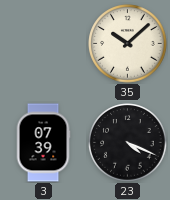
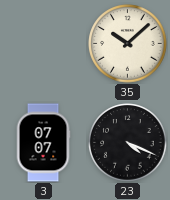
3: 07:39 -> 07:07 (43, 143)
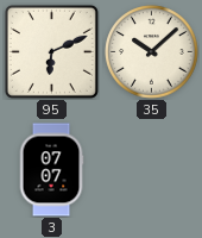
95: none -> 6:11 (51, 51)
23: 4:19 -> none (128, 143)
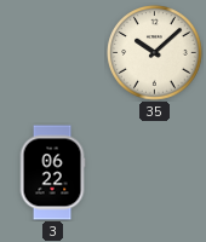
95: 6:11 -> none (51, 51)
3: 07:07 -> 06:22 (52, 173)
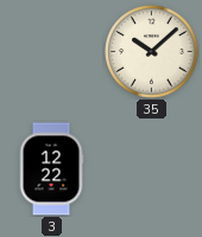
3: 06:22 -> 12:22 (51, 169)
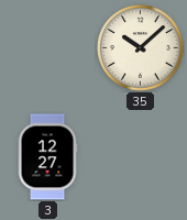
3: 12:22 -> 12:27 (47, 157)
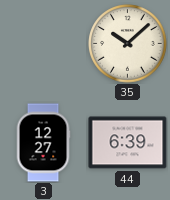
44: none -> 6:39 (128, 143)
